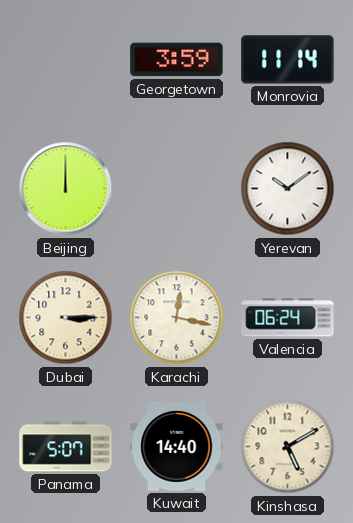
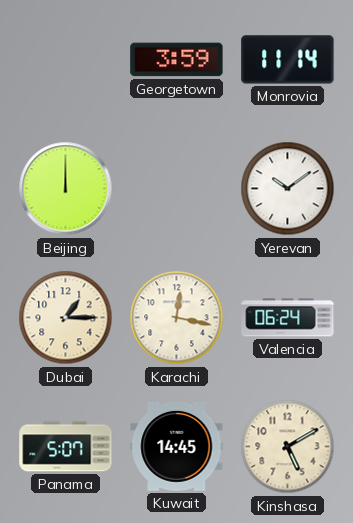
Dubai: 3:15 -> 1:15 (66, 318)
Kuwait: 14:40 -> 14:45 (177, 446)
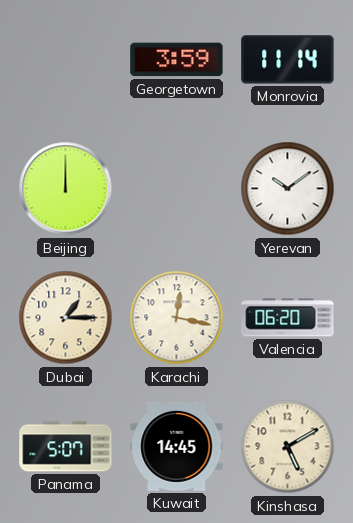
Valencia: 06:24 -> 06:20 (288, 318)
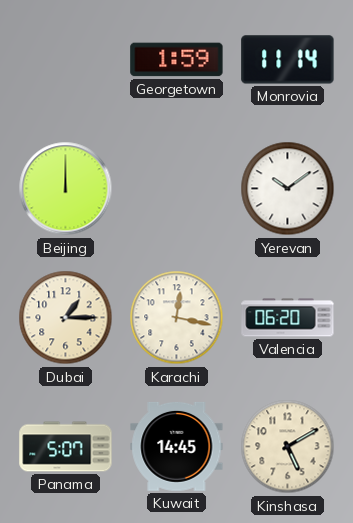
Georgetown: 3:59 -> 1:59 (177, 60)
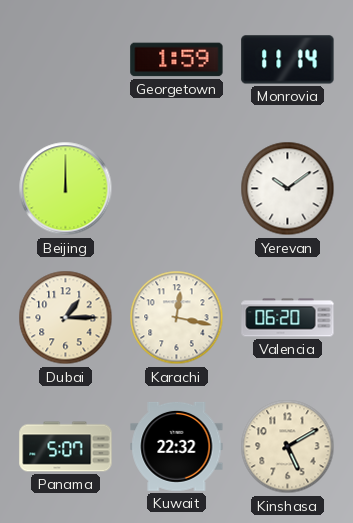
Kuwait: 14:45 -> 22:32 (177, 446)
